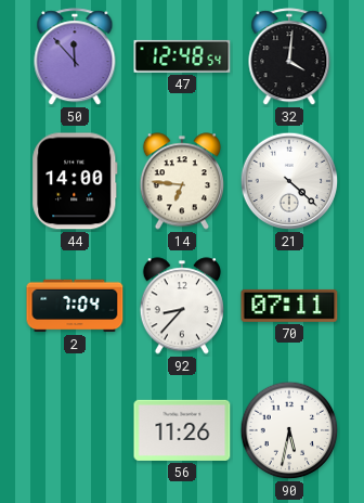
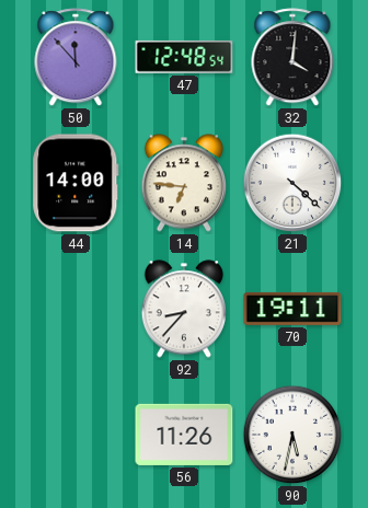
2: 7:04 -> none (75, 306)
70: 07:11 -> 19:11 (292, 309)
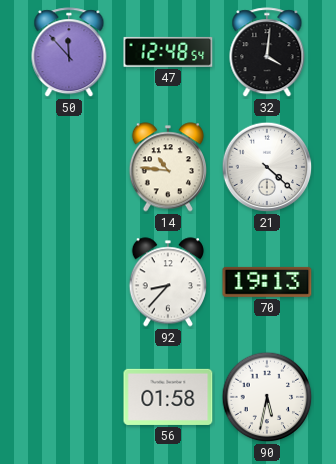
44: 14:00 -> none (76, 183)
14: 6:46 -> 10:46 (168, 167)
70: 19:11 -> 19:13 (267, 282)
56: 11:26 -> 01:58 (168, 397)
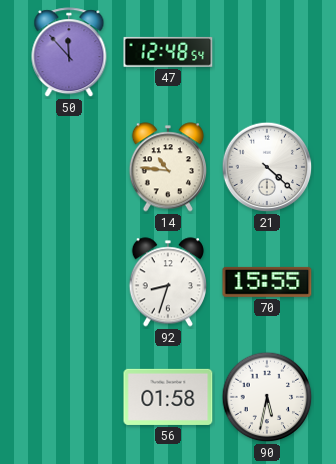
32: 4:01 -> none (267, 53)
92: 8:37 -> 8:33 (168, 282)
70: 19:13 -> 15:55 (267, 282)
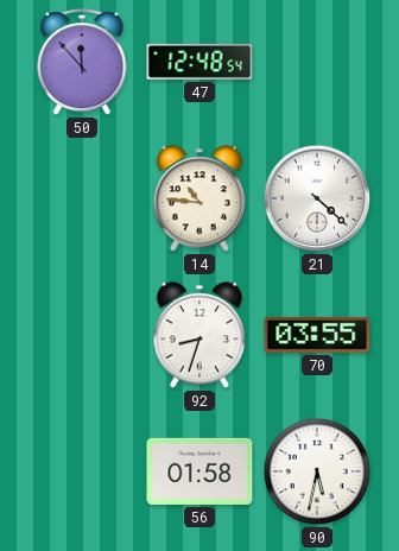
70: 15:55 -> 03:55 (317, 335)
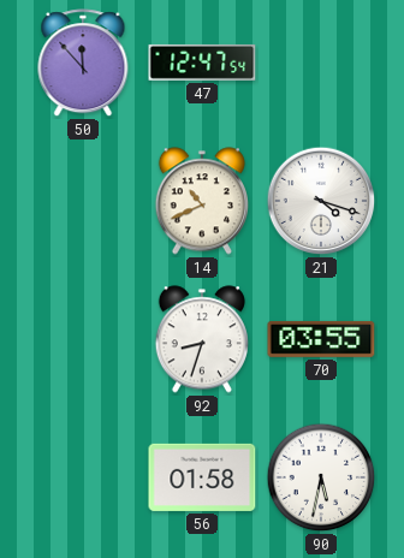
47: 12:48 -> 12:47 (202, 63)
14: 10:46 -> 10:41 (202, 201)
21: 4:22 -> 4:18 (321, 201)
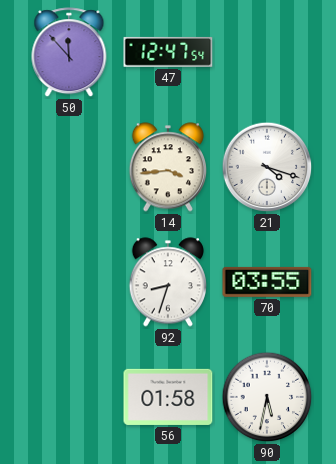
14: 10:41 -> 3:44 (168, 167)
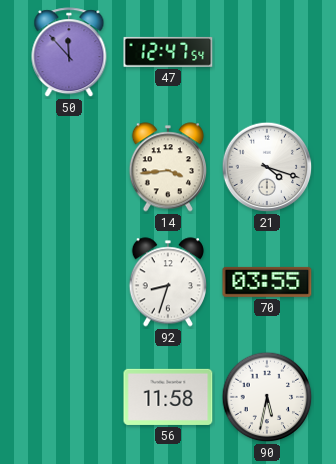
56: 01:58 -> 11:58 (168, 397)
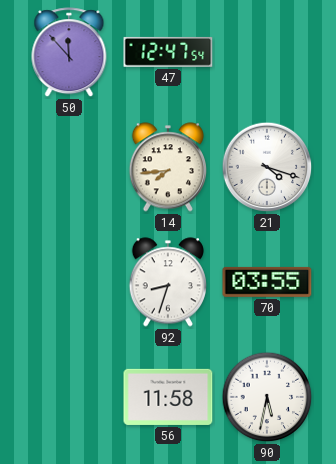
14: 3:44 -> 7:44 (168, 167)
